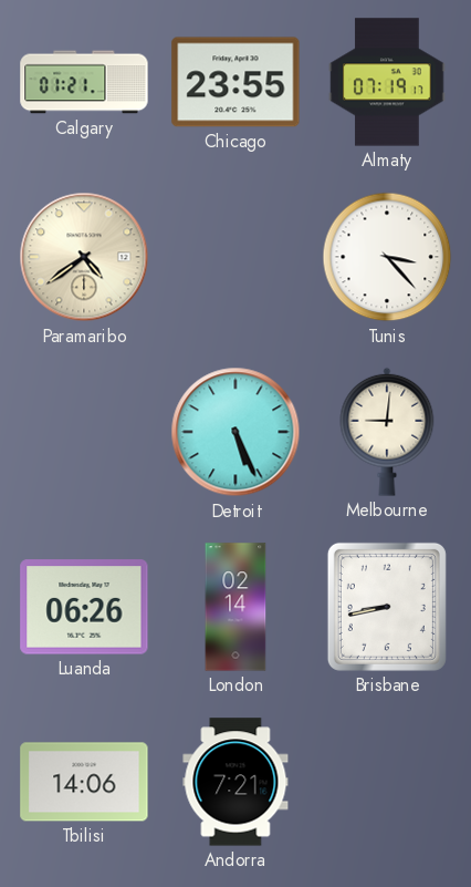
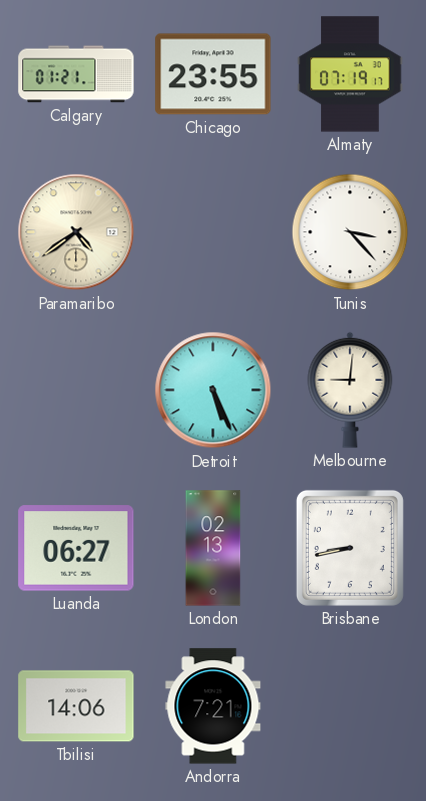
Luanda: 06:26 -> 06:27 (76, 548)
London: 02:14 -> 02:13 (213, 548)
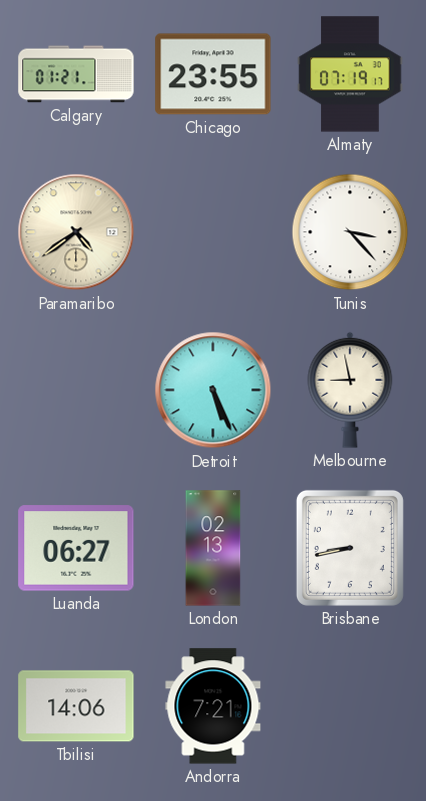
Melbourne: 9:01 -> 8:58 (350, 390)
